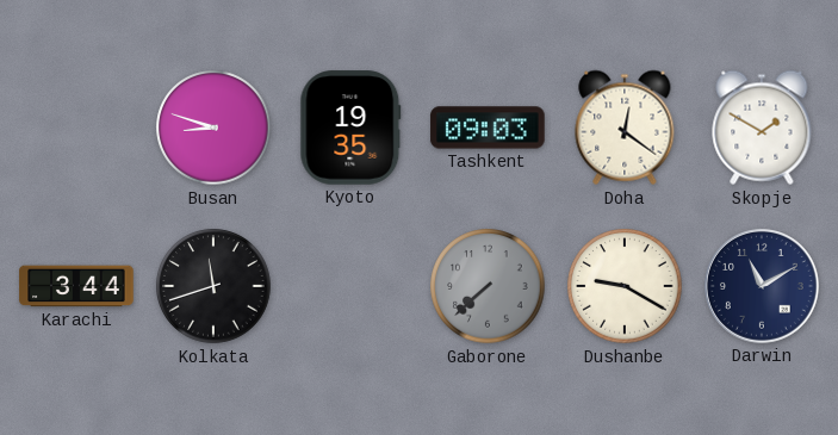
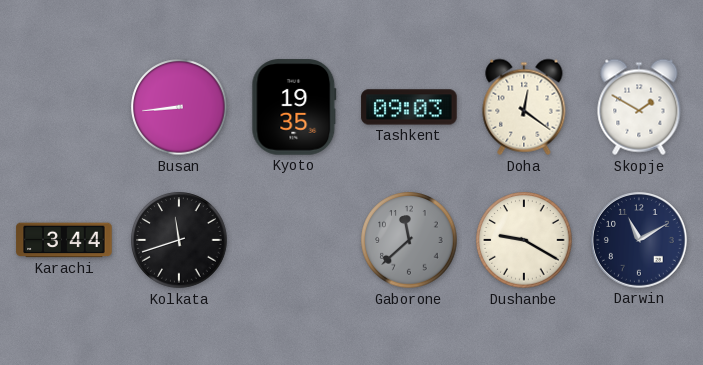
Busan: 8:48 -> 8:44 (179, 107)
Gaborone: 7:38 -> 11:38 (409, 240)
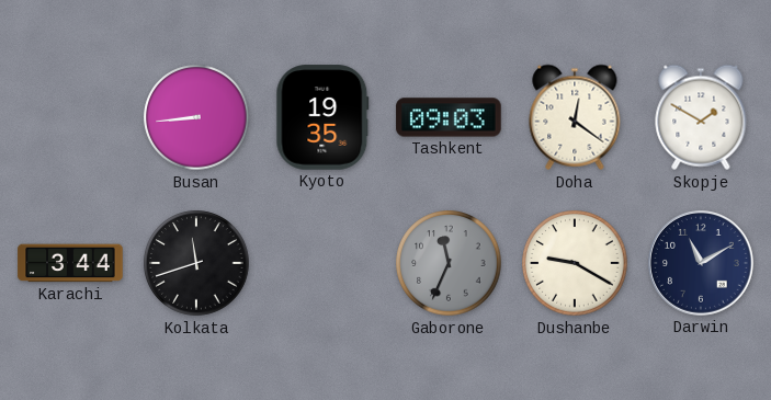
Gaborone: 11:38 -> 11:34 (449, 263)
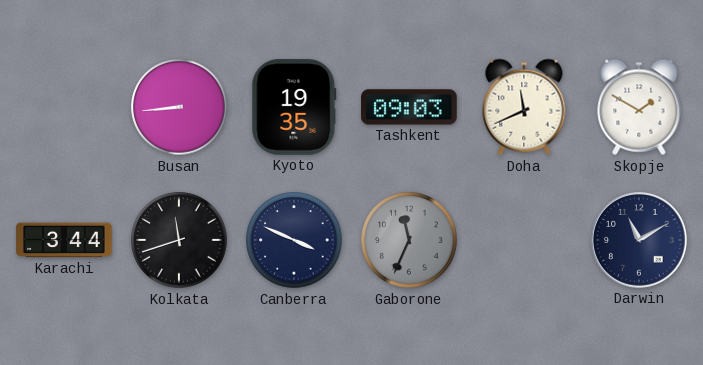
Doha: 12:21 -> 11:41 (524, 107)
Canberra: none -> 3:49 (294, 240)
Dushanbe: 9:20 -> none (575, 263)
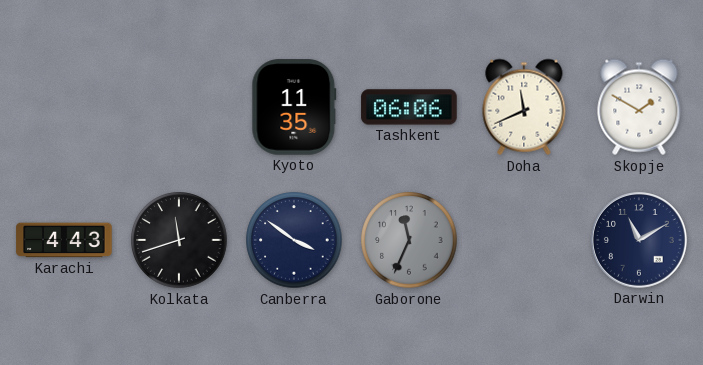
Busan: 8:44 -> none (179, 107)
Kyoto: 19:35 -> 11:35 (294, 107)
Tashkent: 09:03 -> 06:06 (409, 107)
Karachi: 3:44 -> 4:43 (64, 240)
Canberra: 3:49 -> 3:51 (294, 240)
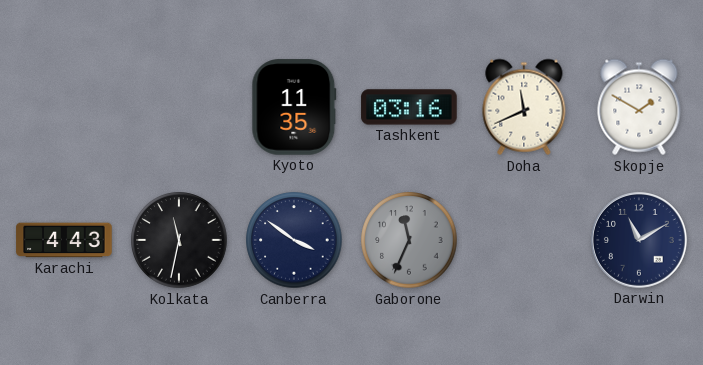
Tashkent: 06:06 -> 03:16 (409, 107)
Kolkata: 11:42 -> 11:32 (179, 240)
